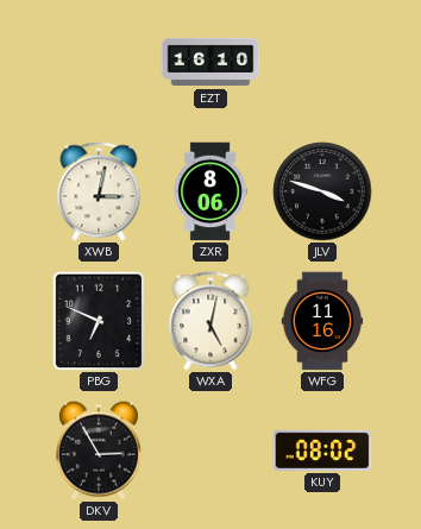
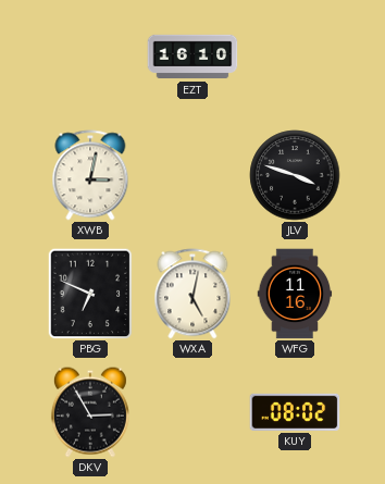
ZXR: 8:06 -> none (211, 191)
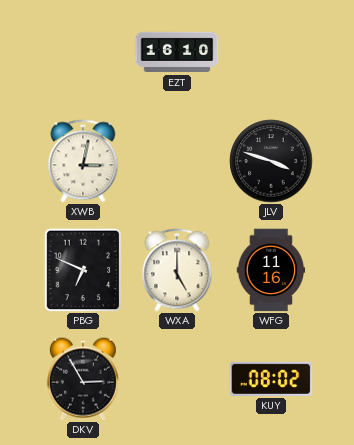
WXA: 5:02 -> 5:00 (177, 270)
